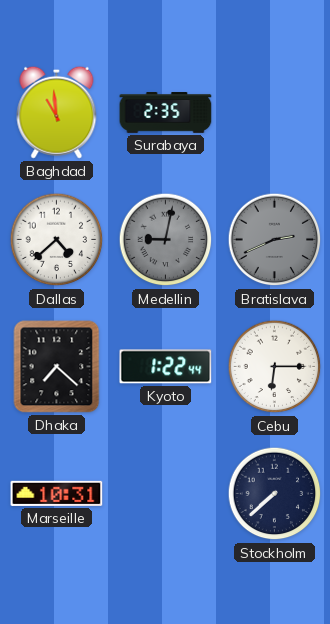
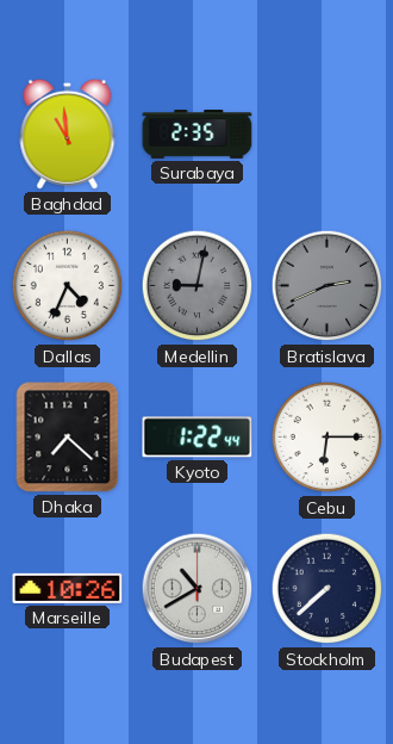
Dallas: 4:38 -> 4:34 (68, 286)
Marseille: 10:31 -> 10:26 (68, 588)
Budapest: none -> 10:40 (198, 589)
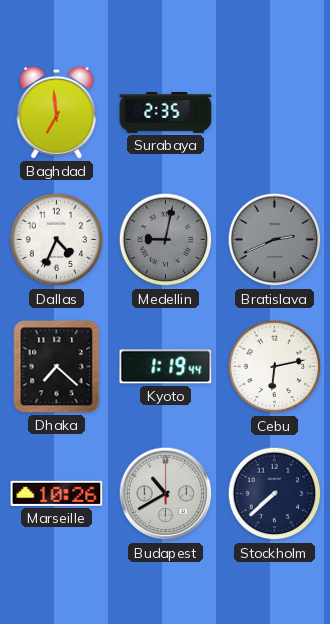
Baghdad: 10:59 -> 6:59 (57, 112)
Kyoto: 1:22 -> 1:19 (166, 367)
Cebu: 6:15 -> 6:13 (275, 367)
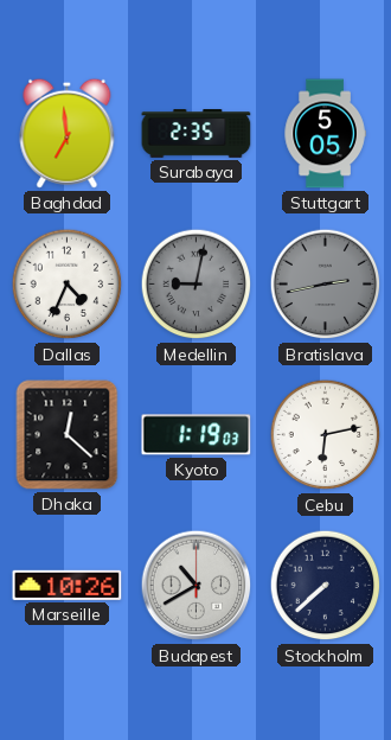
Stuttgart: none -> 5:05 (325, 134)
Bratislava: 2:41 -> 2:43 (326, 285)
Dhaka: 7:22 -> 12:22 (68, 435)
Kyoto: 1:19:44 -> 1:19:03 (197, 435)
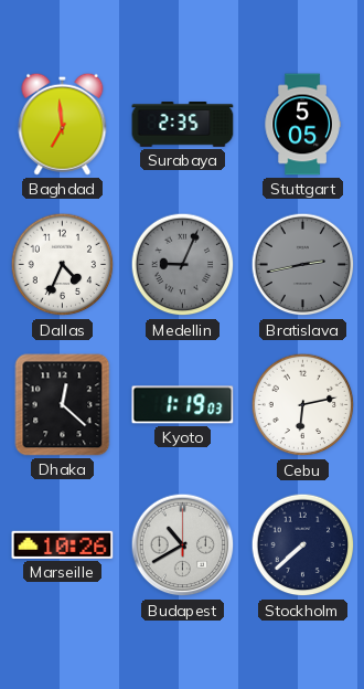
Medellin: 9:02 -> 9:04 (183, 265)
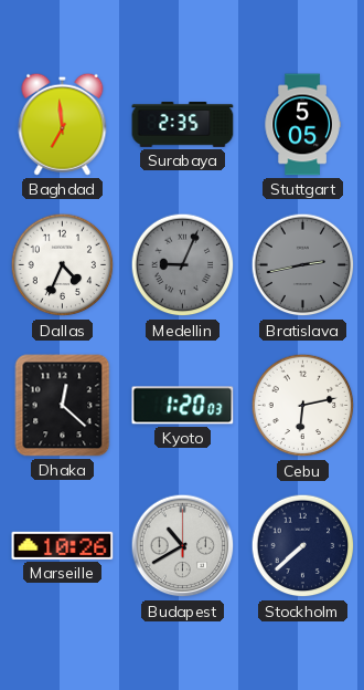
Kyoto: 1:19 -> 1:20 (183, 406)
